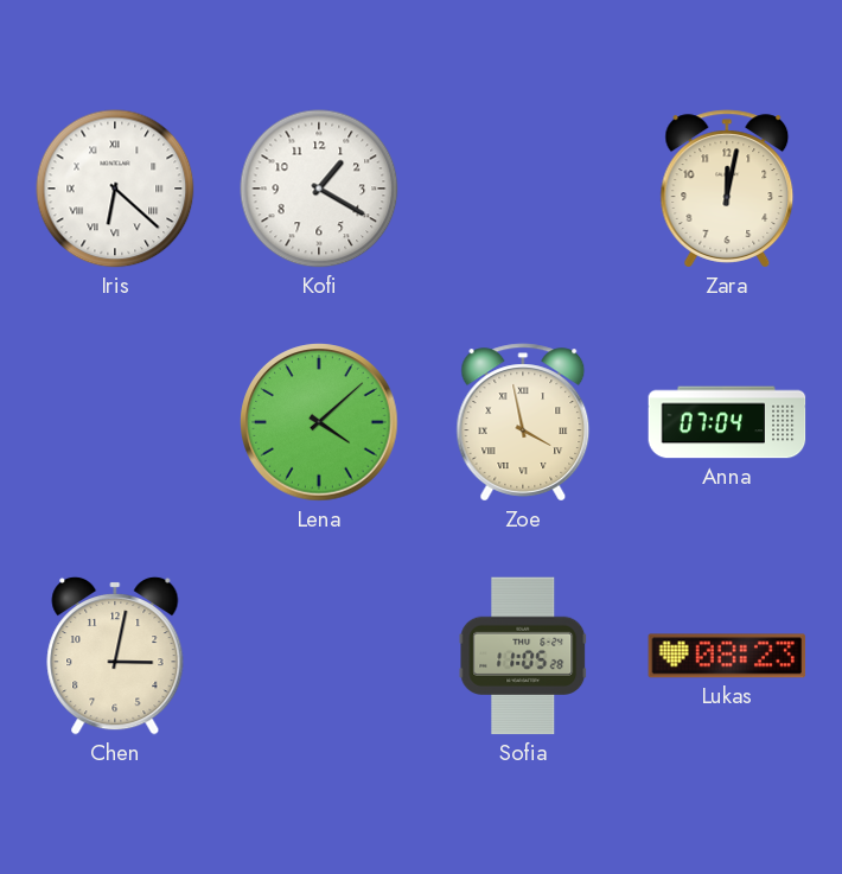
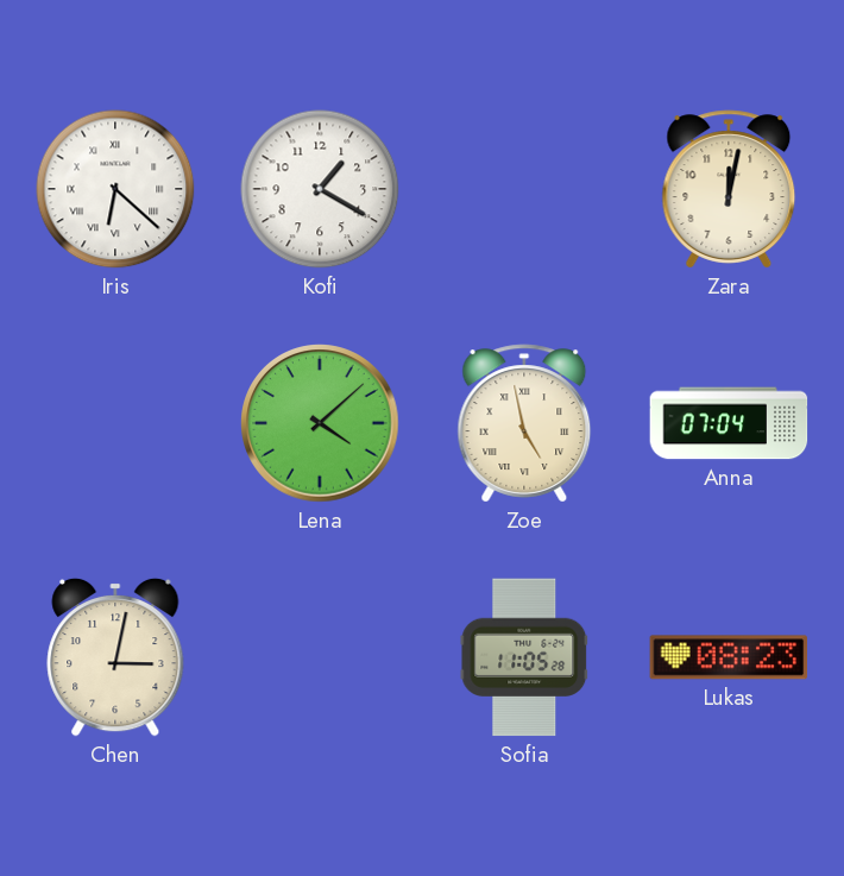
Zoe: 3:58 -> 4:58 (524, 423)
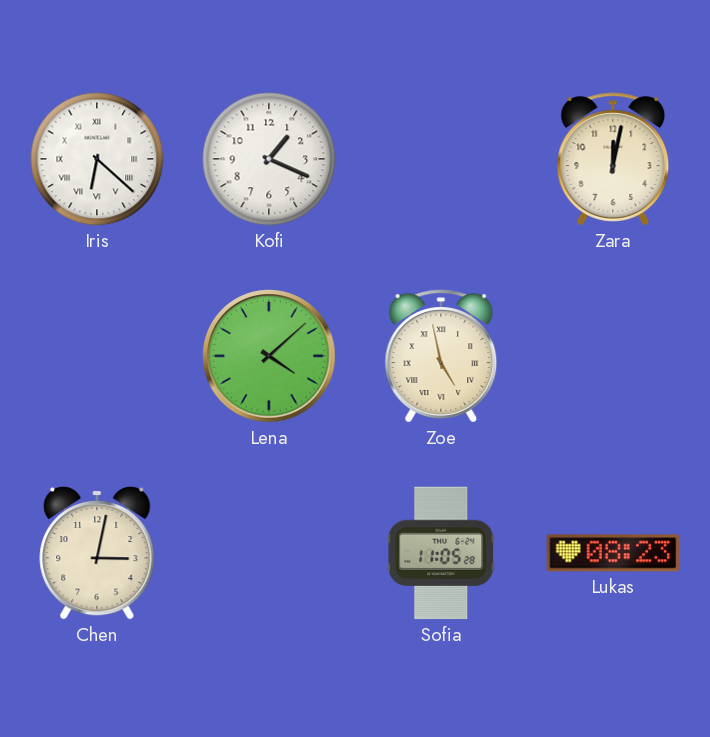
Kofi: 1:20 -> 1:19 (269, 159)
Anna: 07:04 -> none (729, 423)
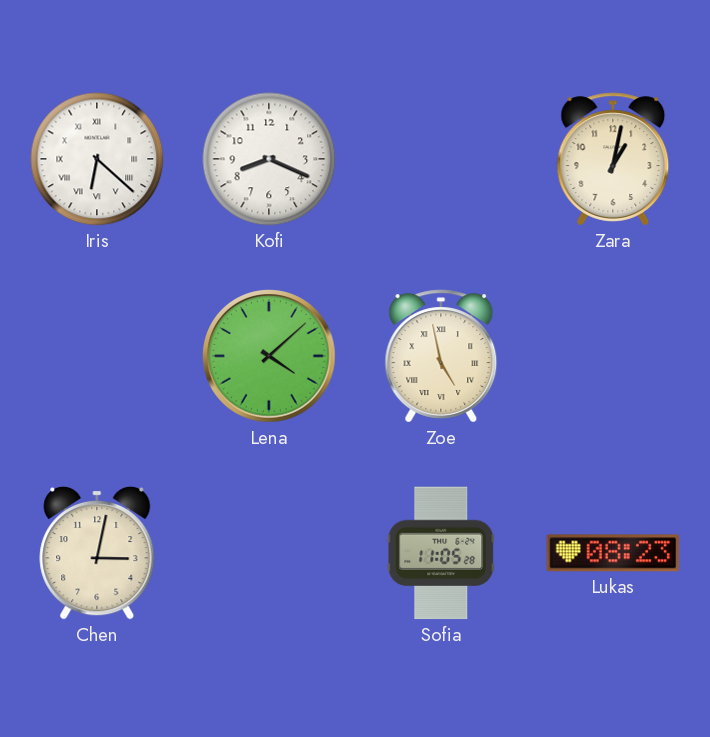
Kofi: 1:19 -> 8:19 (269, 159)
Zara: 12:02 -> 1:02 (613, 159)
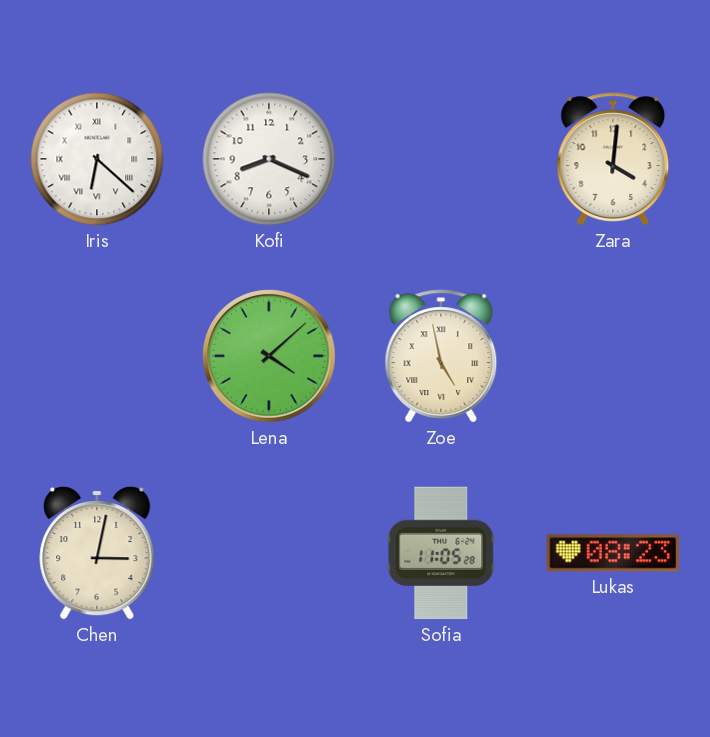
Zara: 1:02 -> 4:01 (613, 159)
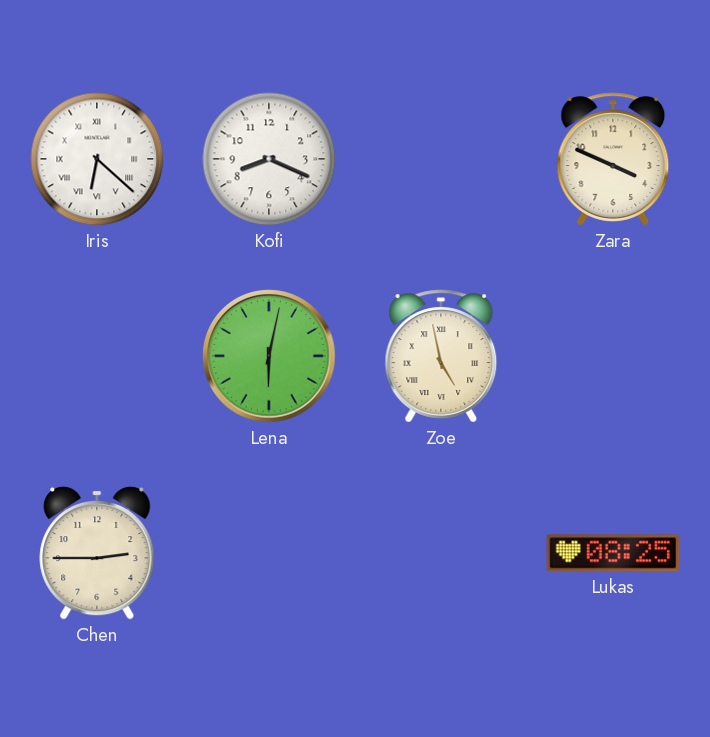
Zara: 4:01 -> 3:49 (613, 159)
Lena: 4:08 -> 6:02 (269, 356)
Chen: 3:02 -> 2:45 (97, 553)
Sofia: 11:05 -> none (441, 553)
Lukas: 08:23 -> 08:25 (613, 553)
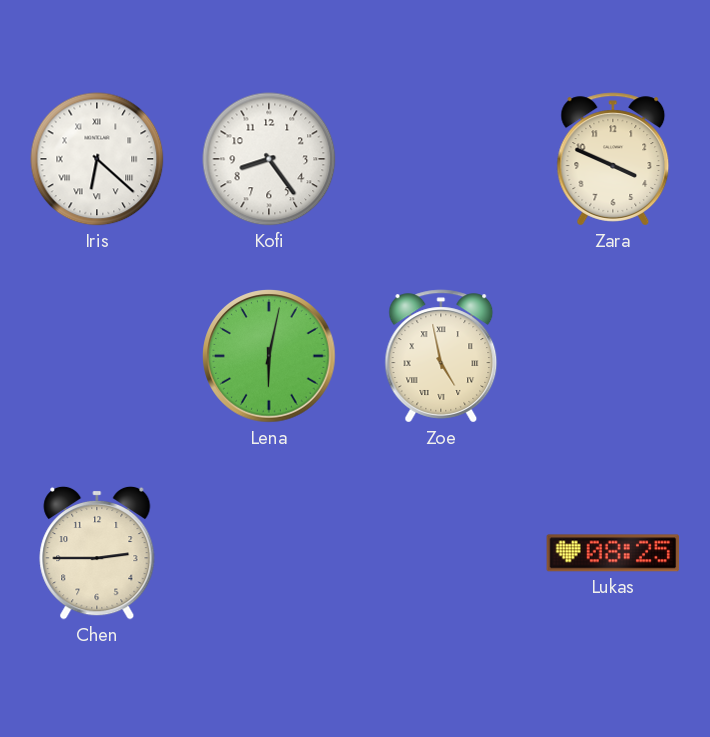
Kofi: 8:19 -> 8:24 (269, 159)
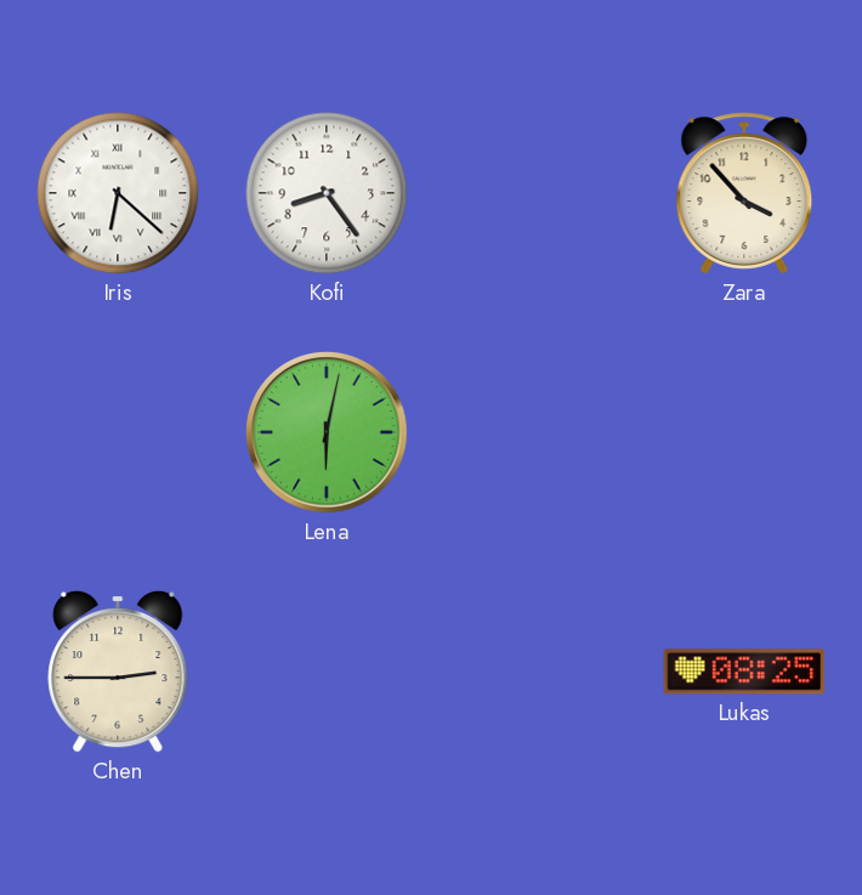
Zara: 3:49 -> 3:53 (744, 193)
Zoe: 4:58 -> none (441, 356)
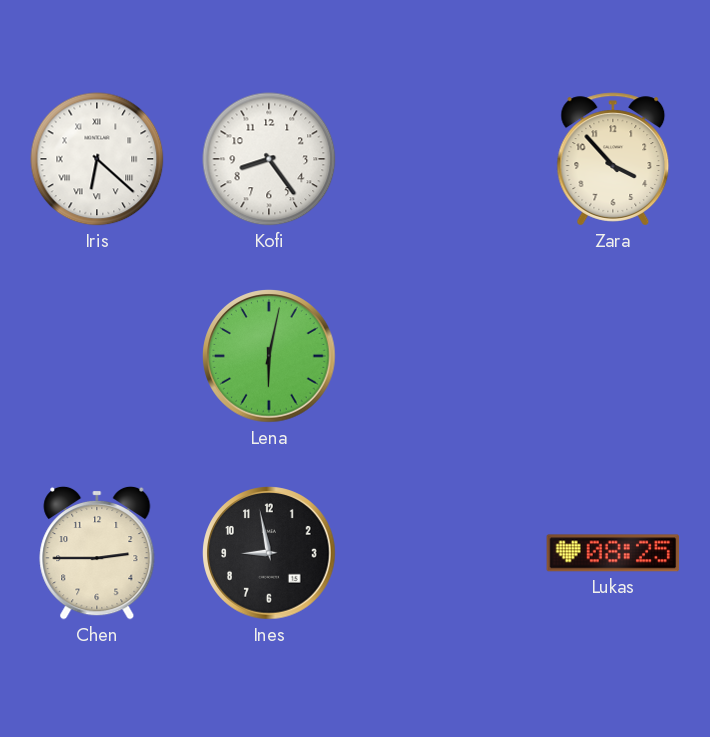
Ines: none -> 8:58 (269, 553)
